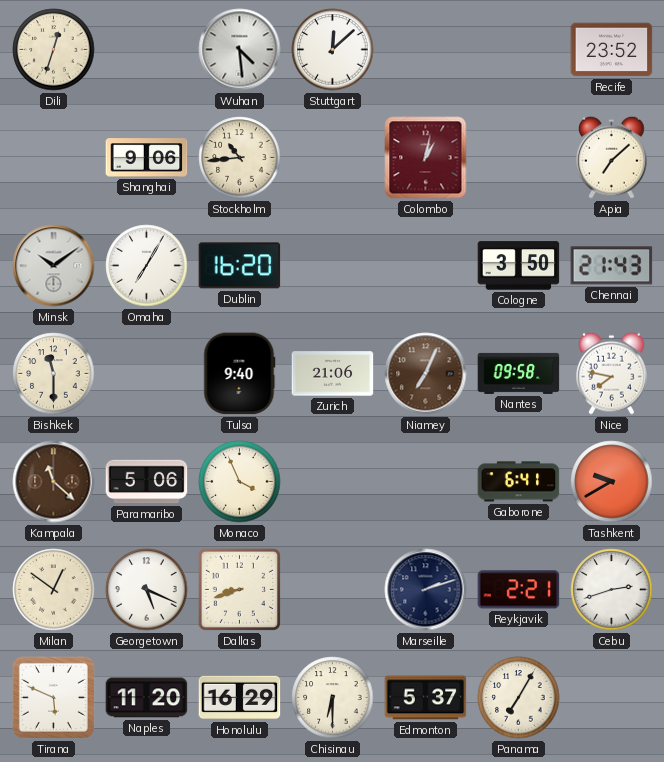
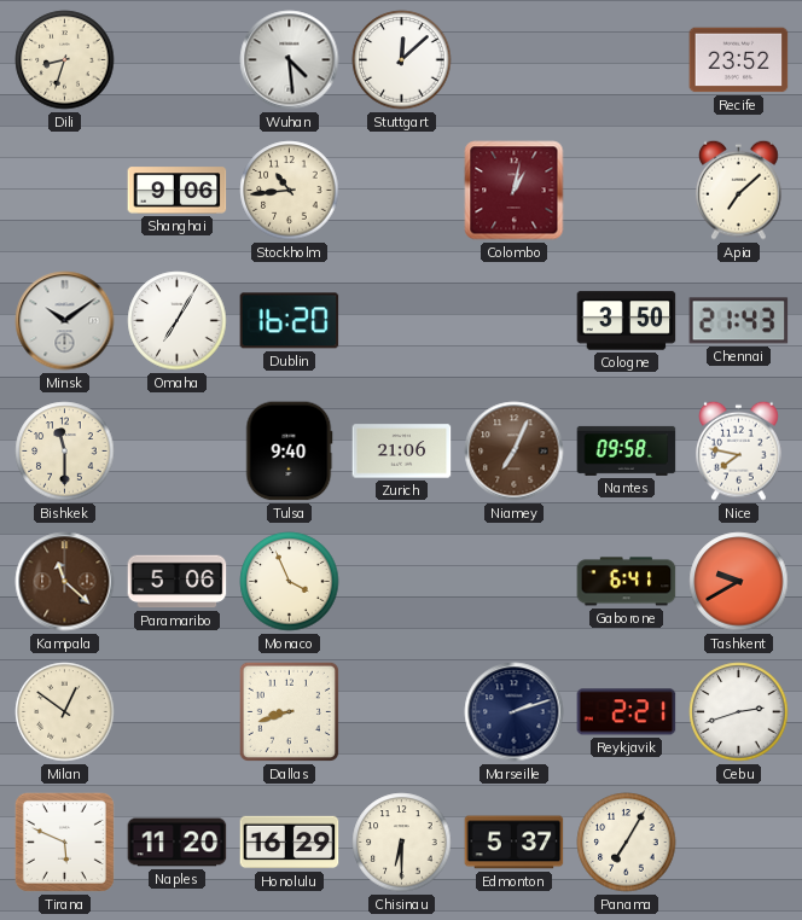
Dili: 12:33 -> 8:33 (65, 60)
Georgetown: 5:19 -> none (147, 590)
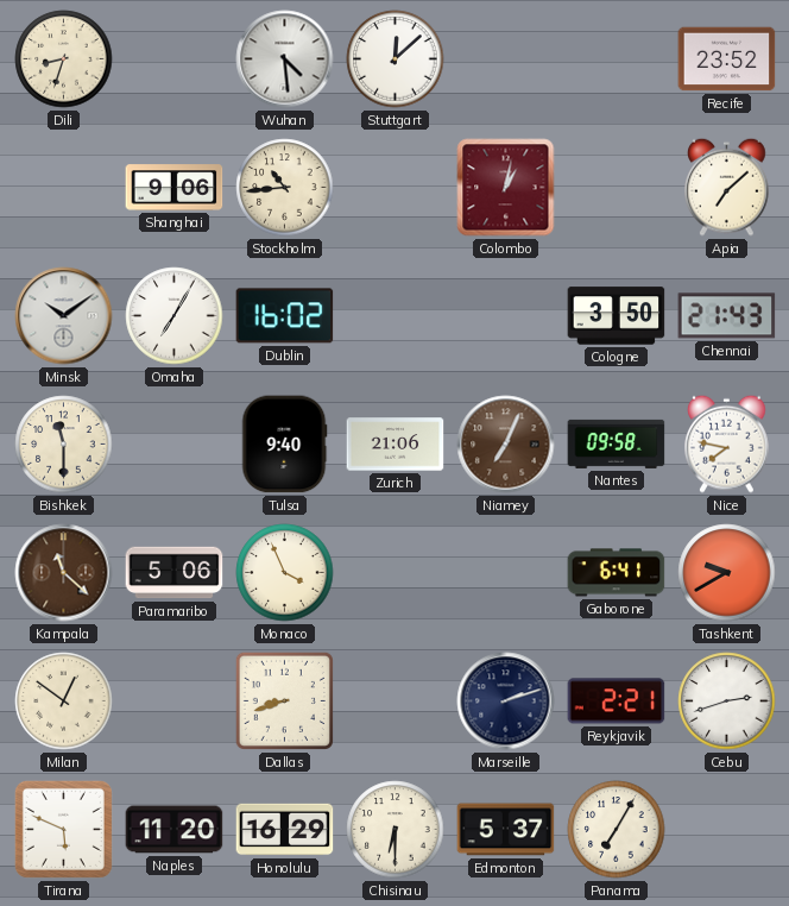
Dublin: 16:20 -> 16:02 (285, 316)
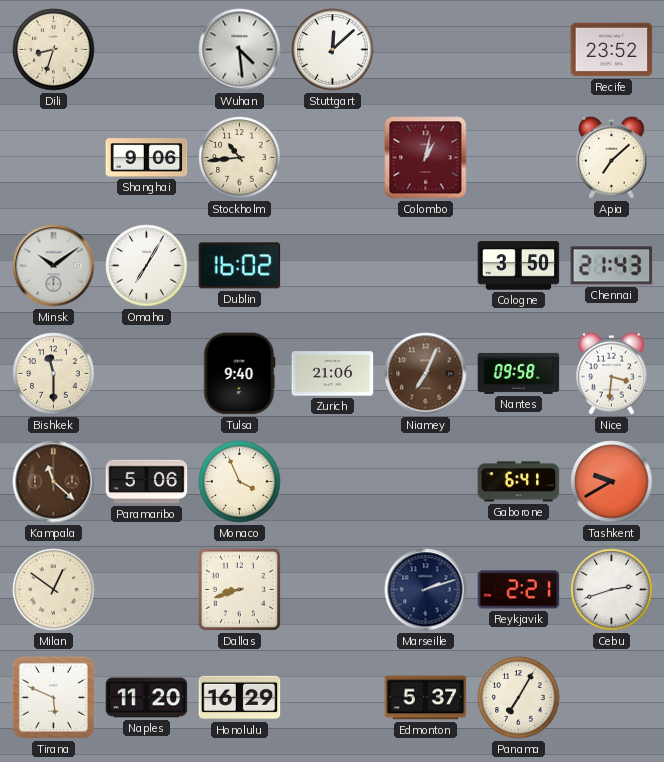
Nice: 7:47 -> 3:31 (612, 373)
Chisinau: 6:30 -> none (396, 830)
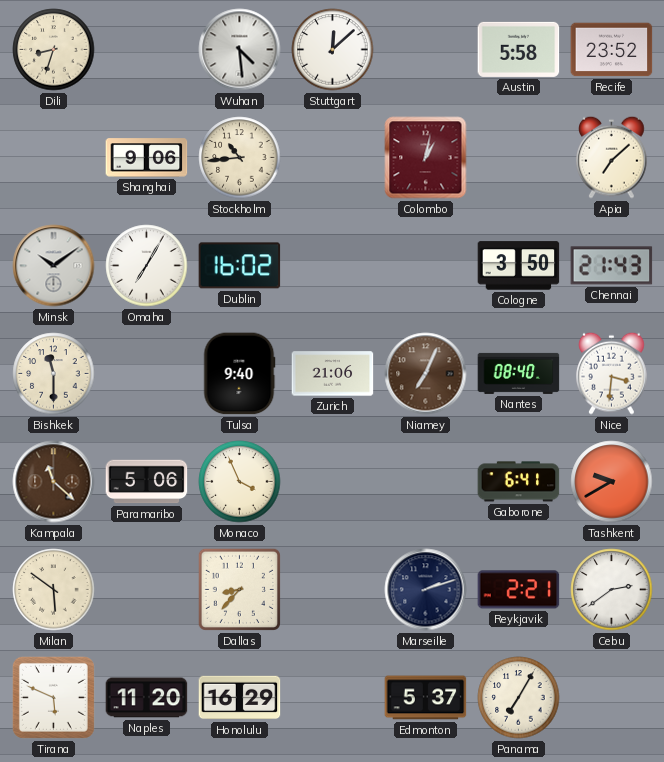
Austin: none -> 5:58 (519, 49)
Nantes: 09:58 -> 08:40 (519, 373)
Milan: 12:51 -> 5:51 (54, 590)
Dallas: 8:42 -> 8:37 (239, 589)
Cebu: 2:42 -> 2:39 (612, 590)
